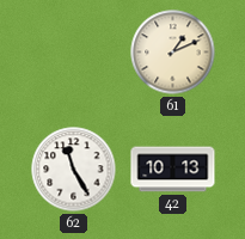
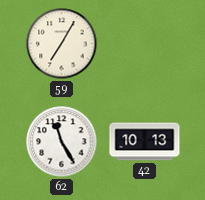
59: none -> 7:05 (62, 44)
61: 1:11 -> none (173, 53)
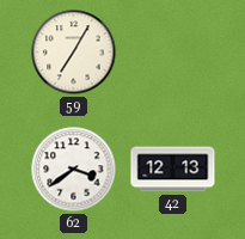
62: 11:25 -> 3:39 (74, 170)
42: 10:13 -> 12:13 (173, 170)
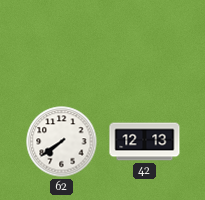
59: 7:05 -> none (74, 53)
62: 3:39 -> 7:39 (62, 142)
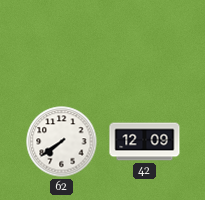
42: 12:13 -> 12:09 (145, 142)
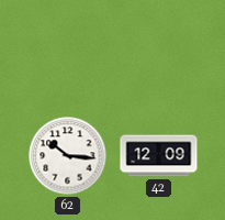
62: 7:39 -> 10:16 (68, 156)
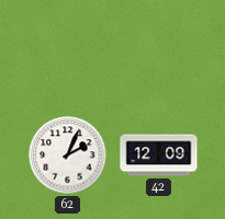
62: 10:16 -> 2:04 (68, 155)
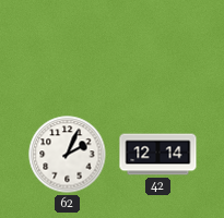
42: 12:09 -> 12:14 (158, 155)
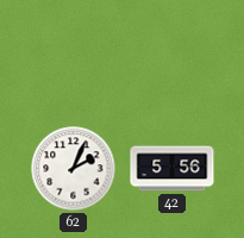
42: 12:14 -> 5:56 (173, 169)
